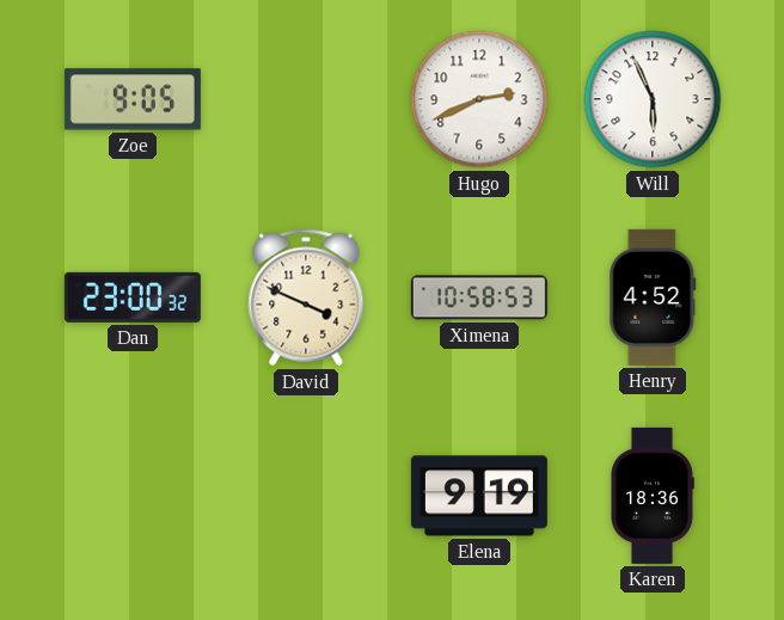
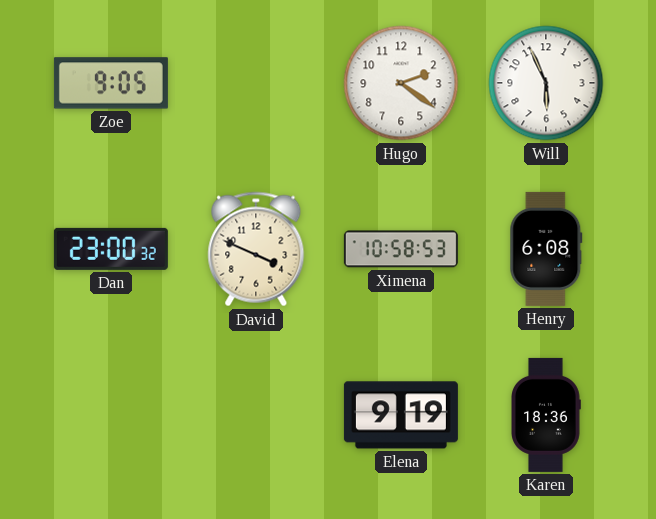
Hugo: 2:41 -> 2:21 (401, 83)
Henry: 4:52 -> 6:08 (546, 249)
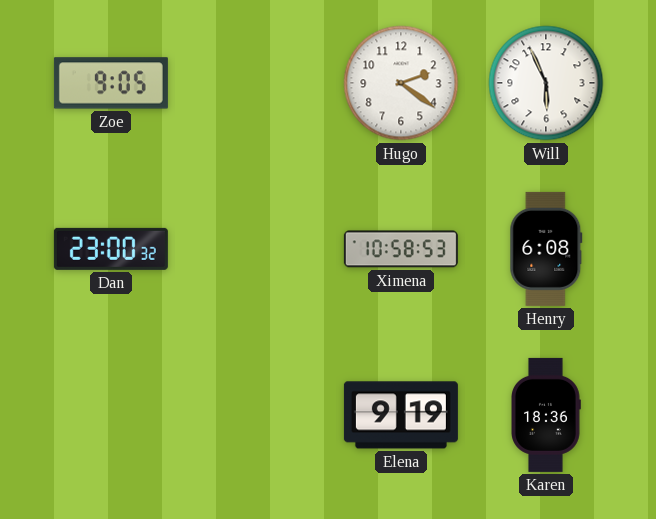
David: 3:49 -> none (256, 249)
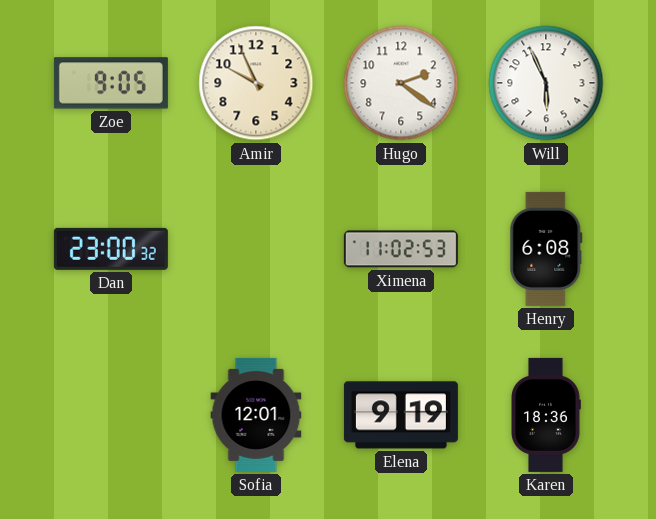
Amir: none -> 9:56 (256, 83)
Ximena: 10:58 -> 11:02 (401, 249)
Sofia: none -> 12:01 (256, 415)
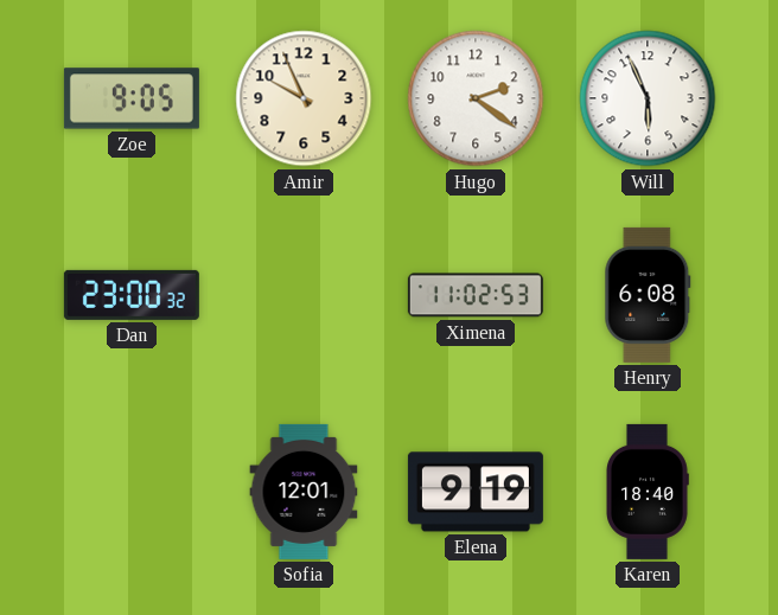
Karen: 18:36 -> 18:40 (648, 492)
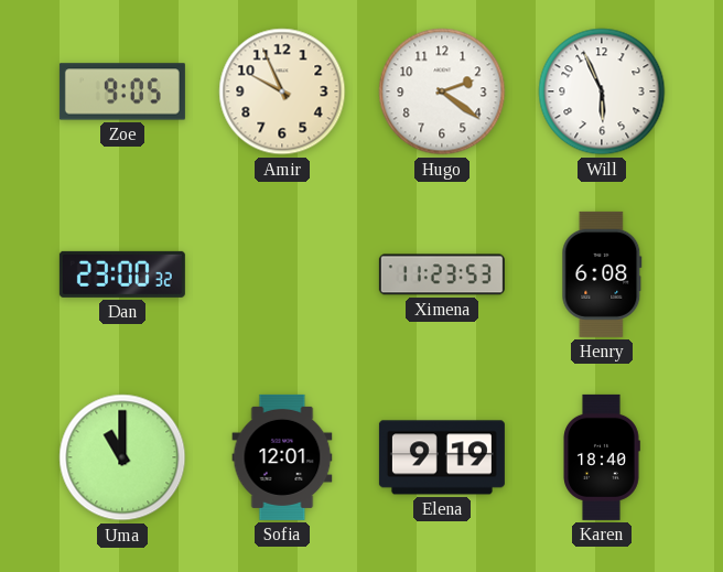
Ximena: 11:02 -> 11:23 (442, 274)
Uma: none -> 11:00 (122, 457)
